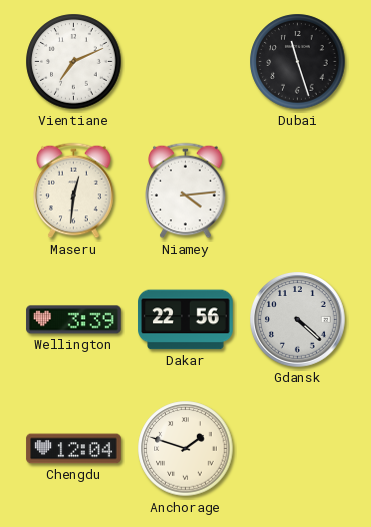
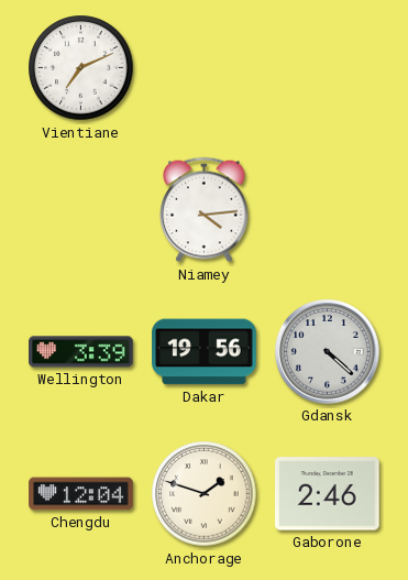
Dubai: 11:27 -> none (298, 62)
Maseru: 12:31 -> none (74, 191)
Dakar: 22:56 -> 19:56 (205, 352)
Gaborone: none -> 2:46 (328, 494)
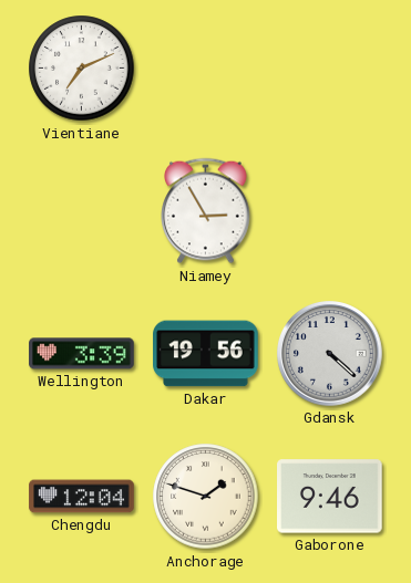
Niamey: 4:14 -> 2:55 (206, 211)
Gaborone: 2:46 -> 9:46 (330, 497)
